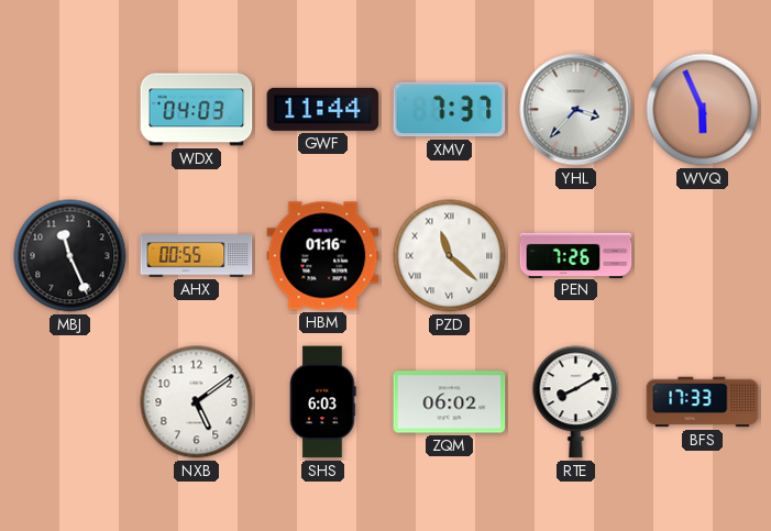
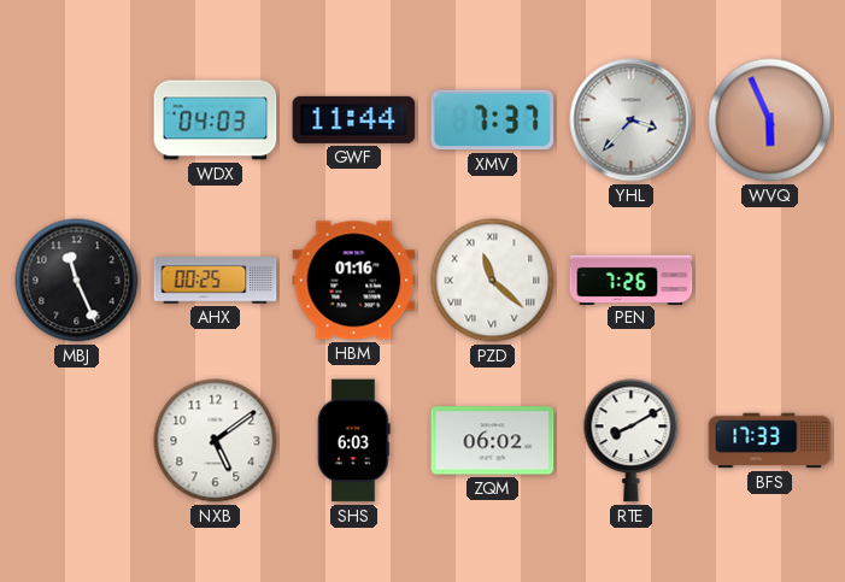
AHX: 00:55 -> 00:25 (216, 281)
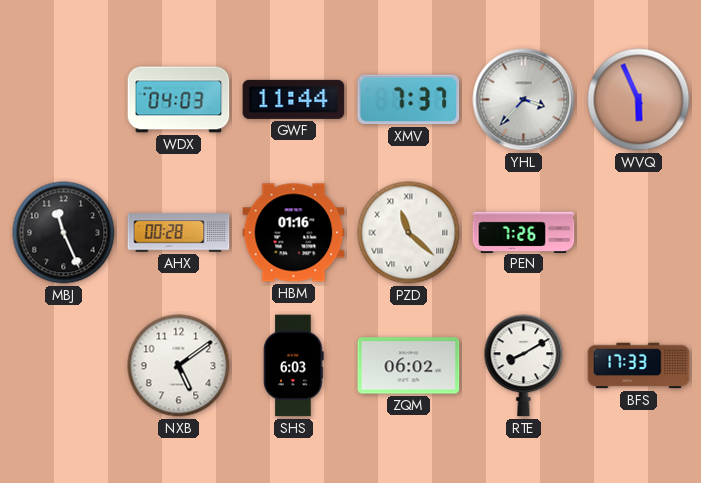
AHX: 00:25 -> 00:28 (179, 233)
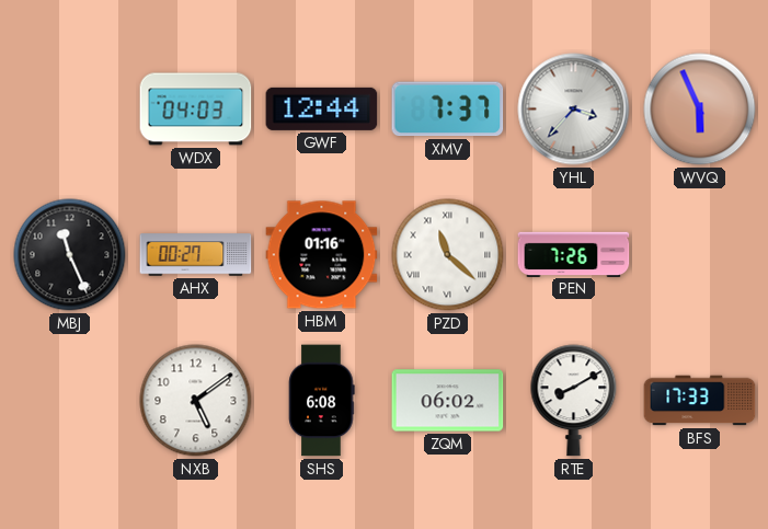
GWF: 11:44 -> 12:44 (322, 108)
AHX: 00:28 -> 00:27 (196, 255)
SHS: 6:03 -> 6:08 (322, 401)
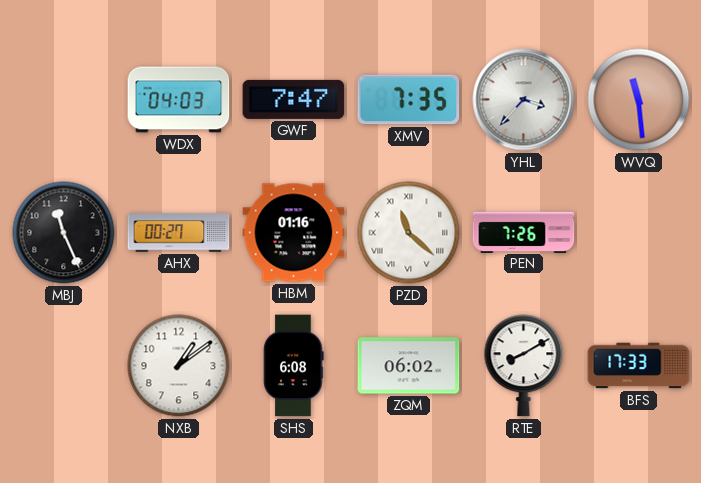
GWF: 12:44 -> 7:47 (294, 99)
XMV: 7:37 -> 7:35 (409, 100)
WVQ: 5:56 -> 11:29 (639, 100)
NXB: 5:09 -> 1:09 (179, 366)
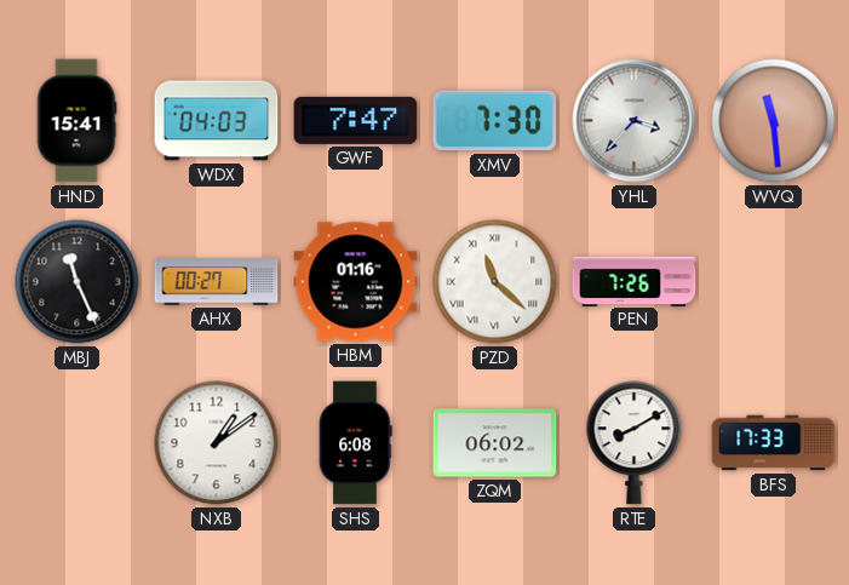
HND: none -> 15:41 (76, 121)
XMV: 7:35 -> 7:30 (495, 121)
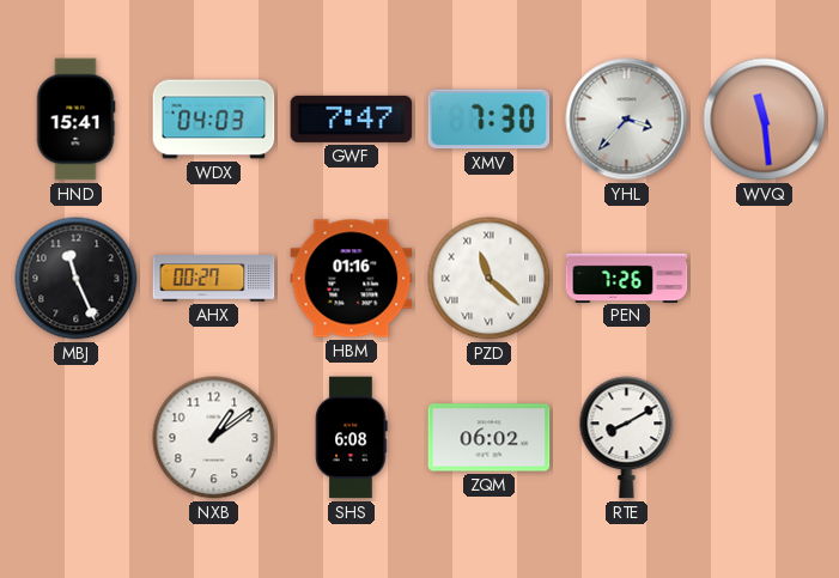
BFS: 17:33 -> none (774, 443)
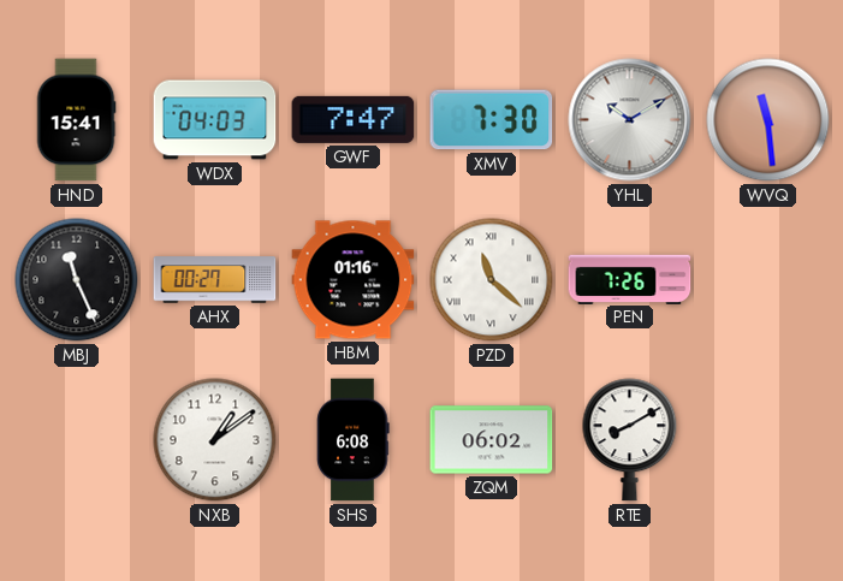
YHL: 3:37 -> 10:10 (630, 120)
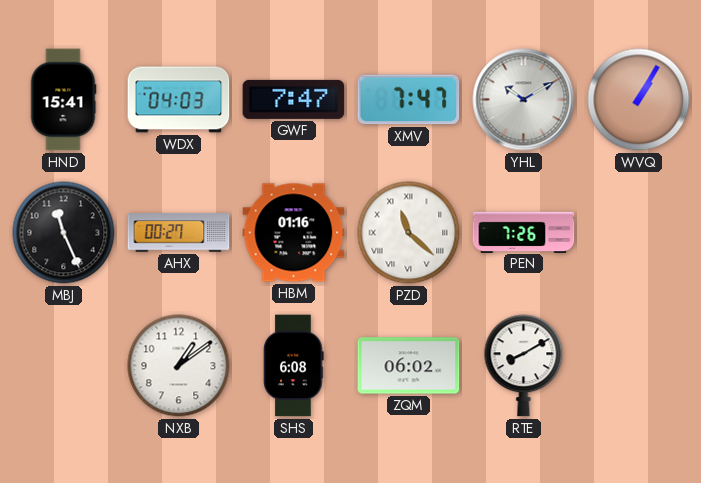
XMV: 7:30 -> 7:47 (409, 100)
WVQ: 11:29 -> 1:05 (639, 100)
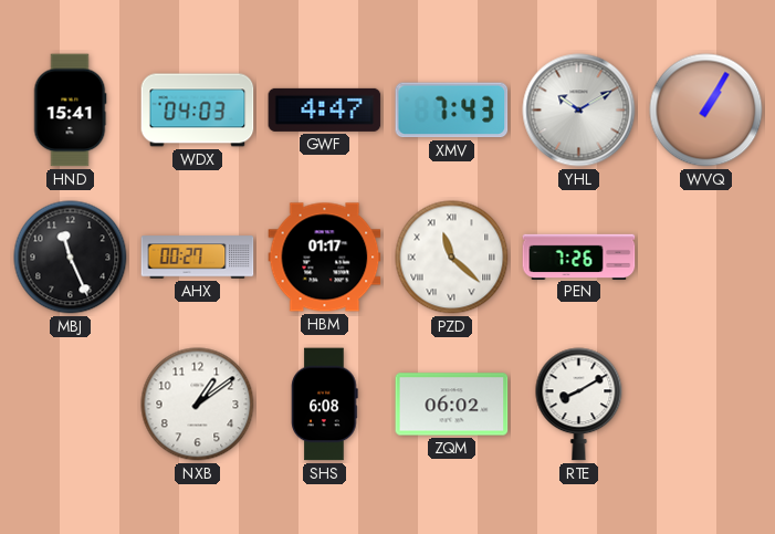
GWF: 7:47 -> 4:47 (325, 109)
XMV: 7:47 -> 7:43 (452, 111)
HBM: 01:16 -> 01:17 (325, 258)
